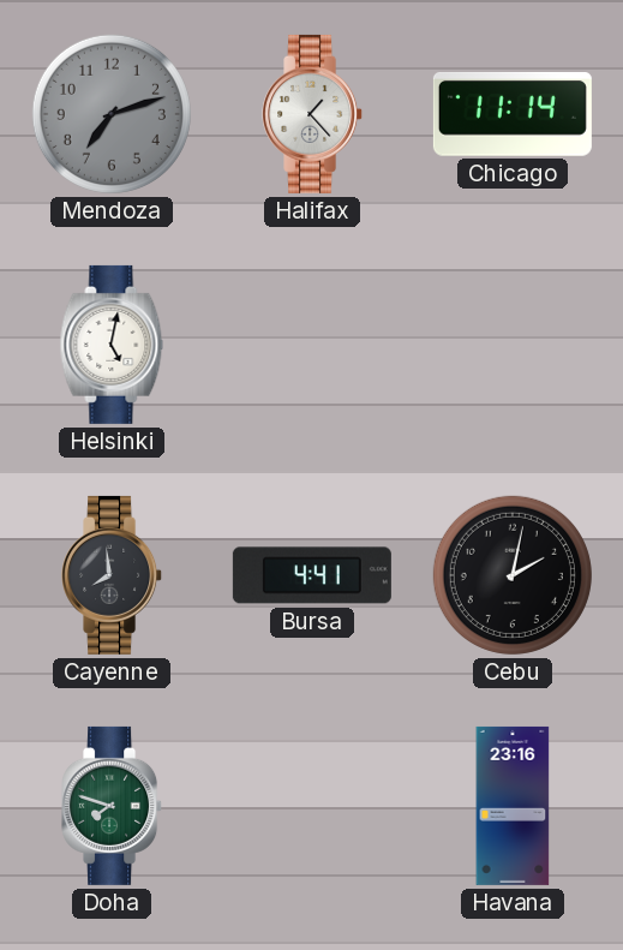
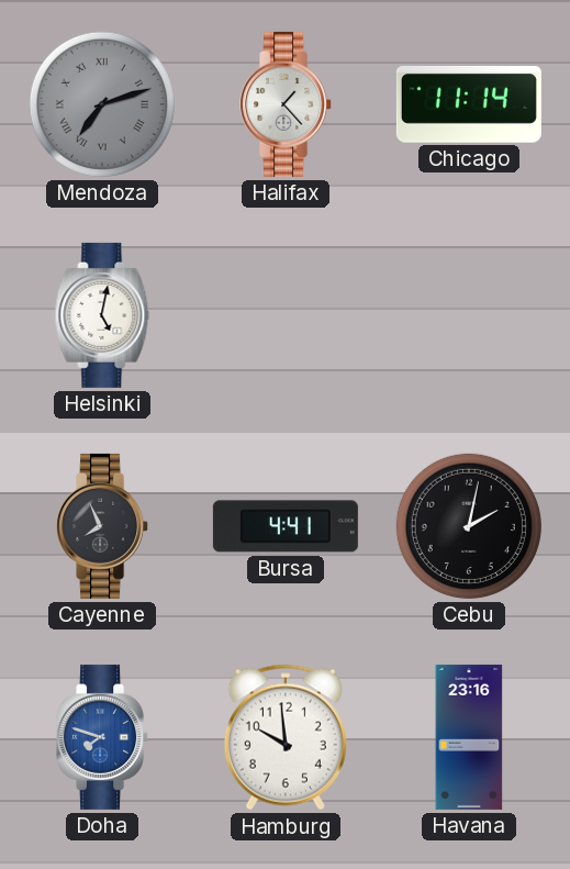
Mendoza numerals: Arabic -> Roman (102, 104)
Cayenne: 7:59 -> 7:56 (103, 526)
Doha dial: green -> blue (103, 737)
Hamburg: none -> 9:59 (286, 737)
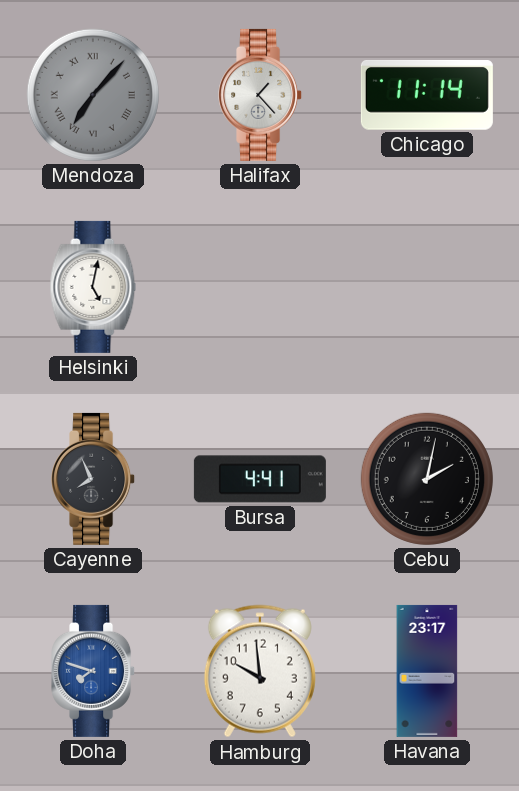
Mendoza: 7:12 -> 7:07 (93, 95)
Havana: 23:16 -> 23:17 (427, 671)
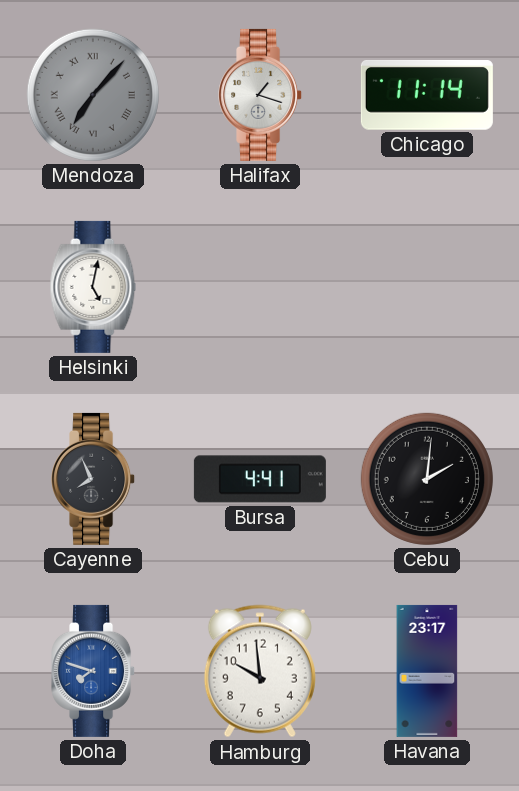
Halifax: 1:23 -> 1:18 (261, 95)
Cebu: 2:02 -> 2:01 (427, 479)
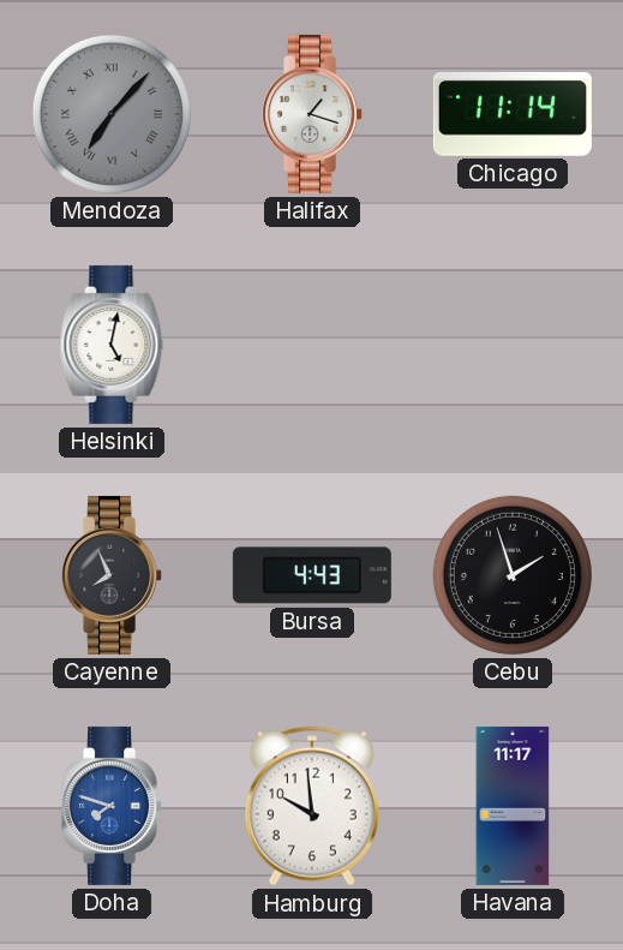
Bursa: 4:41 -> 4:43 (312, 575)
Cebu: 2:01 -> 1:57 (513, 575)
Havana: 23:17 -> 11:17 (513, 806)
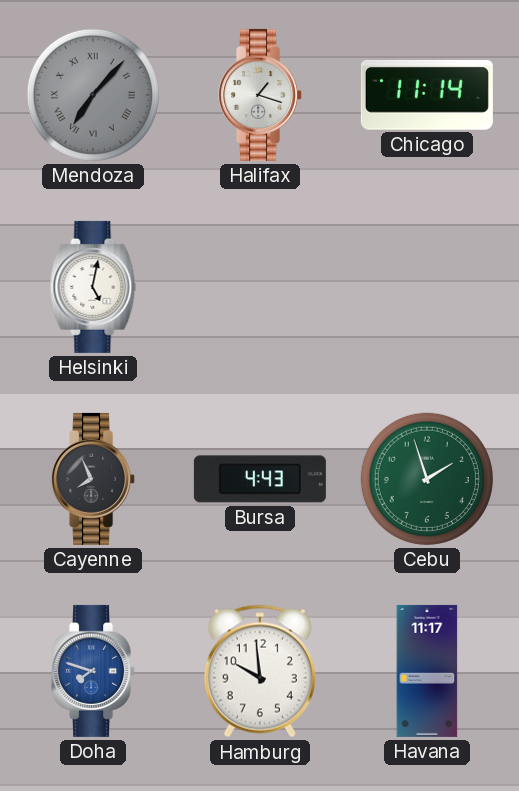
Cebu dial: black -> green (427, 479)
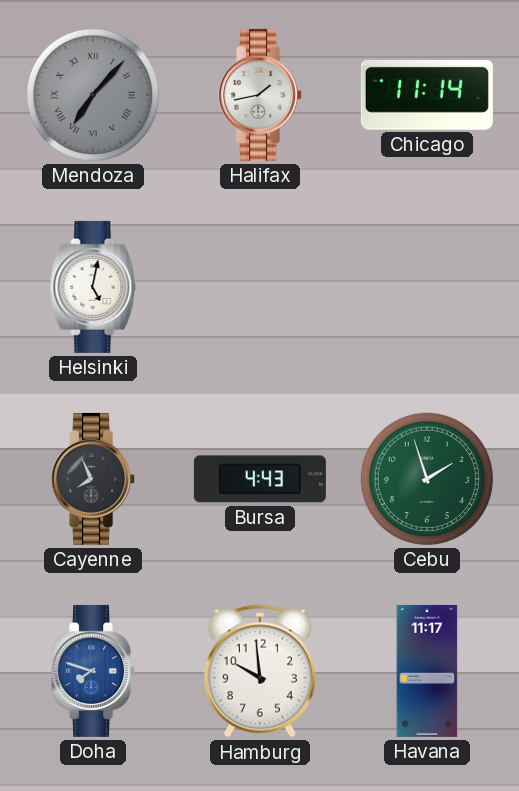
Halifax: 1:18 -> 1:43 (261, 95)
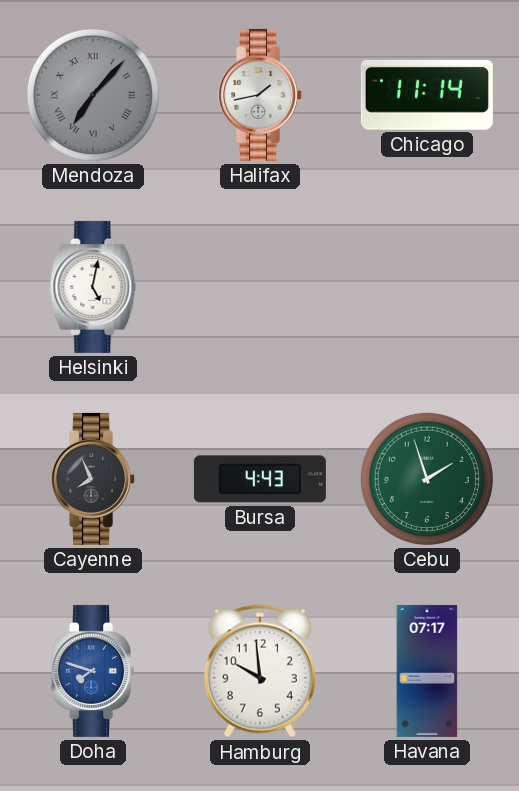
Havana: 11:17 -> 07:17 (427, 671)
